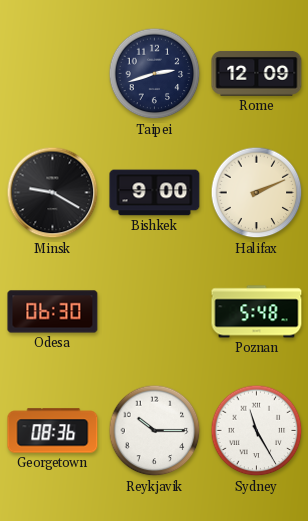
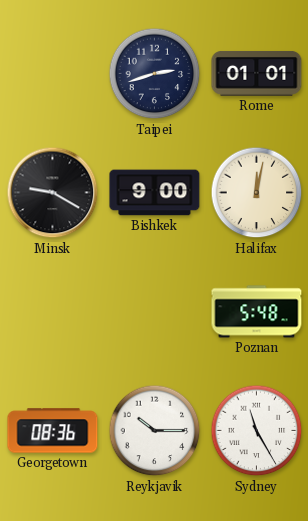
Rome: 12:09 -> 01:01 (257, 74)
Halifax: 2:11 -> 12:02 (257, 193)
Odesa: 06:30 -> none (53, 312)
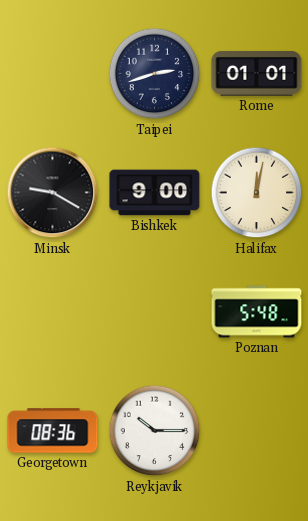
Sydney: 11:25 -> none (257, 431)
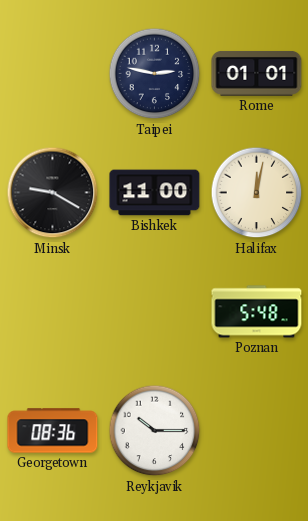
Taipei: 2:42 -> 2:47 (155, 74)
Bishkek: 9:00 -> 11:00 (155, 193)
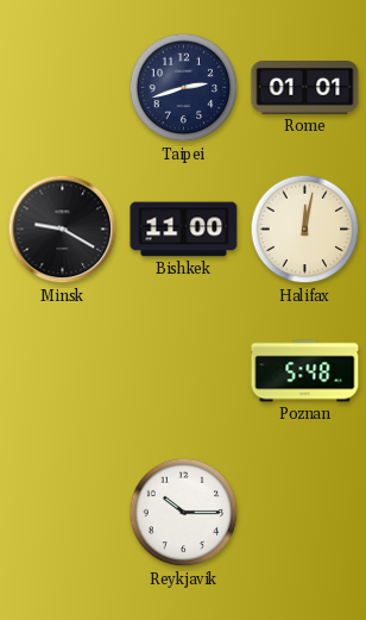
Taipei: 2:47 -> 2:42 (184, 88)
Georgetown: 08:36 -> none (53, 431)
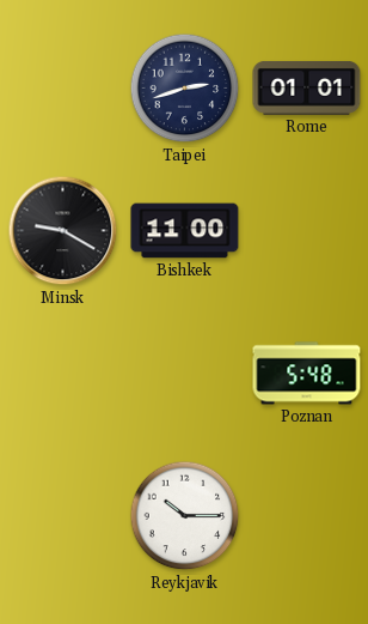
Halifax: 12:02 -> none (305, 230)
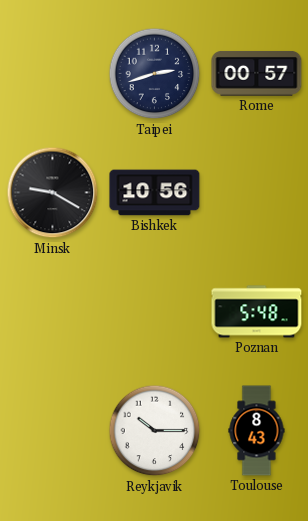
Rome: 01:01 -> 00:57 (257, 74)
Bishkek: 11:00 -> 10:56 (155, 193)
Toulouse: none -> 8:43 (257, 431)
